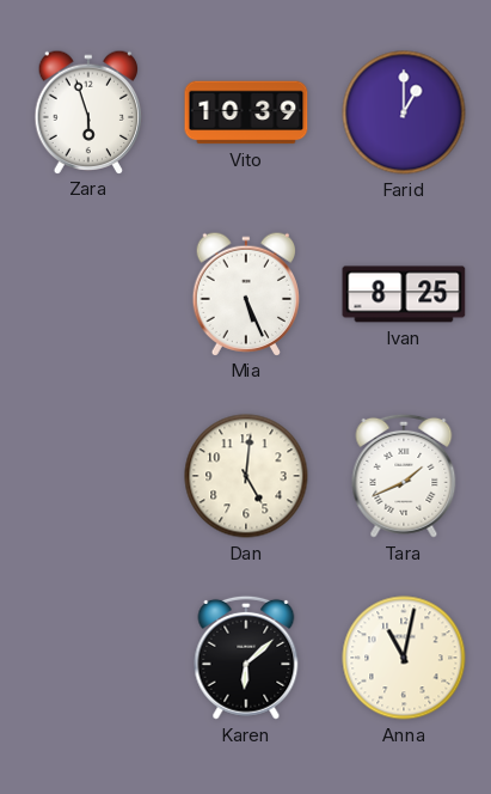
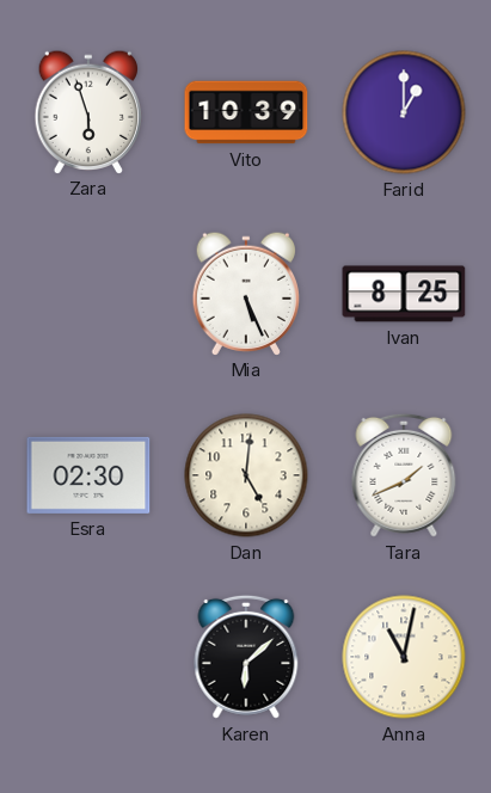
Esra: none -> 02:30 (88, 475)
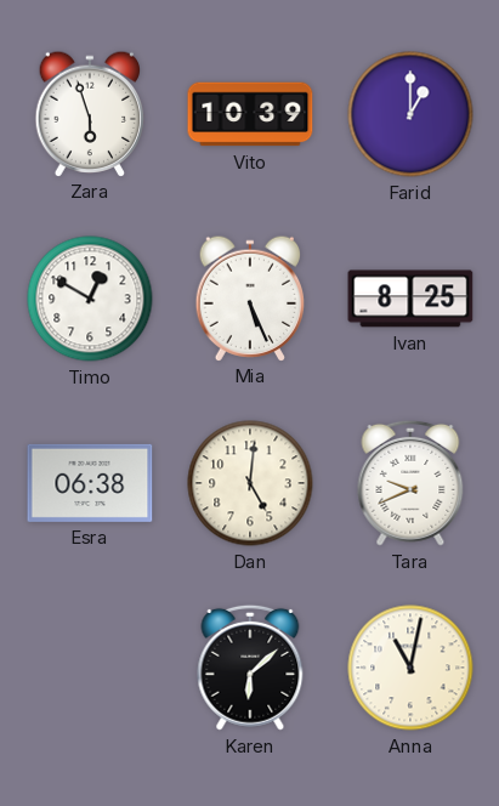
Timo: none -> 12:50 (90, 299)
Esra: 02:30 -> 06:38 (90, 483)
Tara: 1:41 -> 9:41 (410, 483)
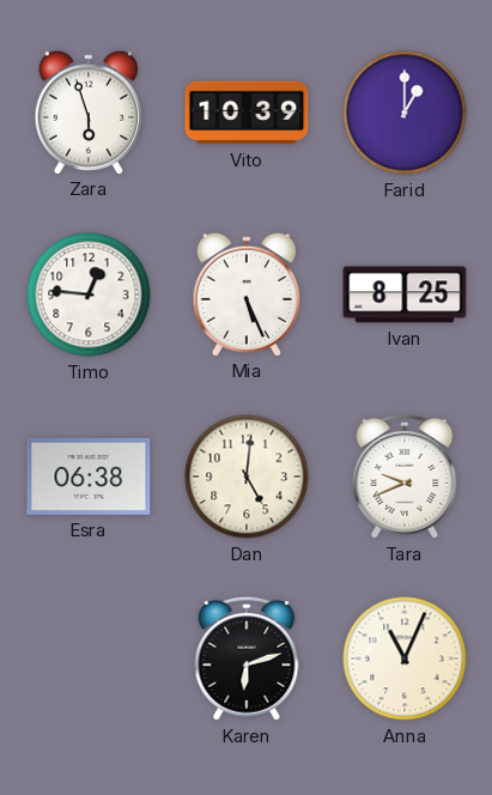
Timo: 12:50 -> 12:46 (89, 295)
Karen: 6:08 -> 6:12 (247, 659)
Anna: 11:02 -> 11:04 (405, 659)
